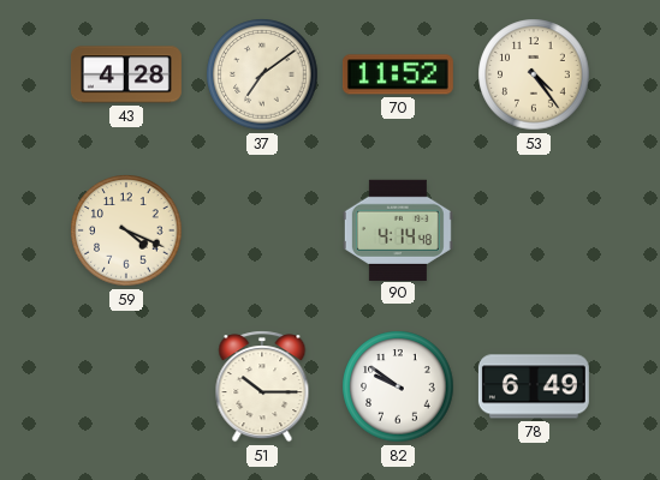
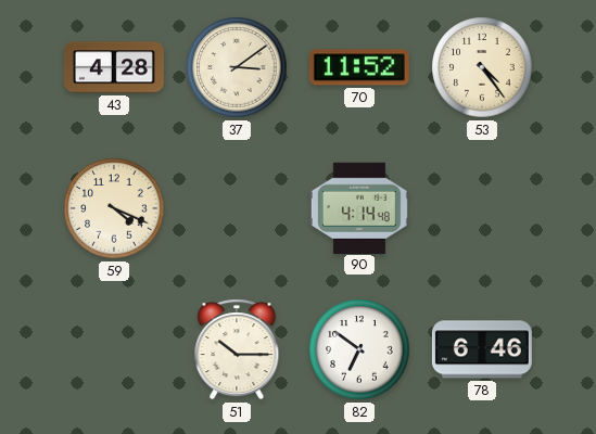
37: 7:09 -> 3:09 (237, 67)
82: 9:51 -> 6:51 (359, 349)
78: 6:49 -> 6:46 (482, 349)
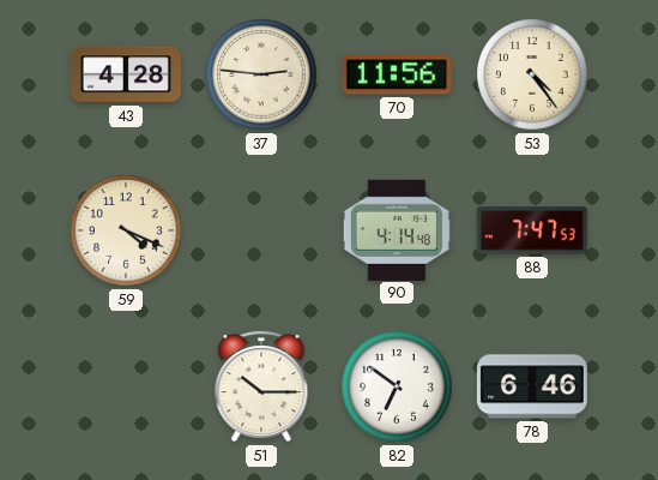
37: 3:09 -> 2:46 (261, 74)
70: 11:52 -> 11:56 (397, 74)
88: none -> 7:47 (532, 230)
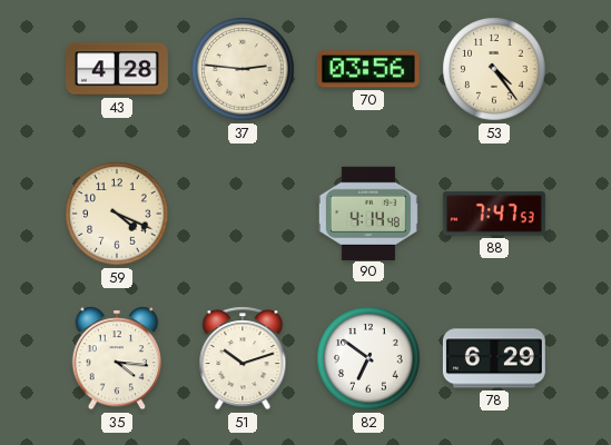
70: 11:56 -> 03:56 (368, 69)
35: none -> 4:16 (116, 358)
51: 10:15 -> 10:12 (243, 358)
78: 6:46 -> 6:29 (494, 358)
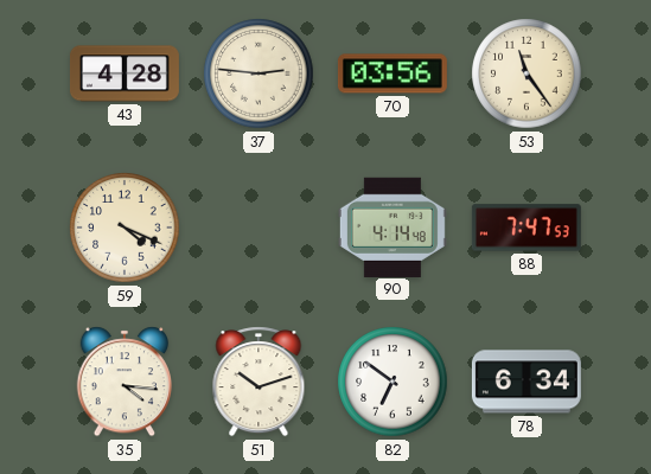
53: 4:24 -> 11:24 (526, 73)
78: 6:29 -> 6:34 (526, 382)
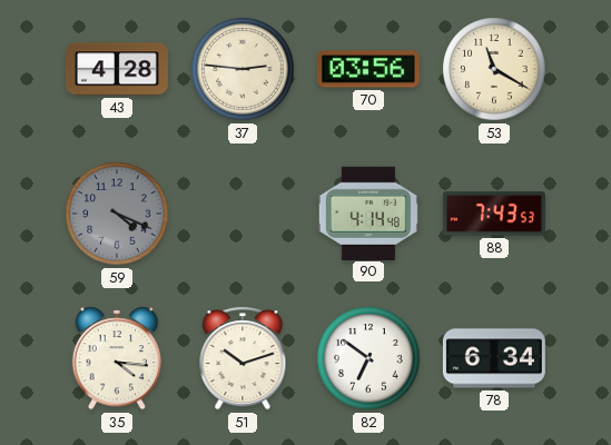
53: 11:24 -> 11:20 (494, 69)
59 dial: cream -> grey (117, 214)
88: 7:47 -> 7:43 (494, 214)
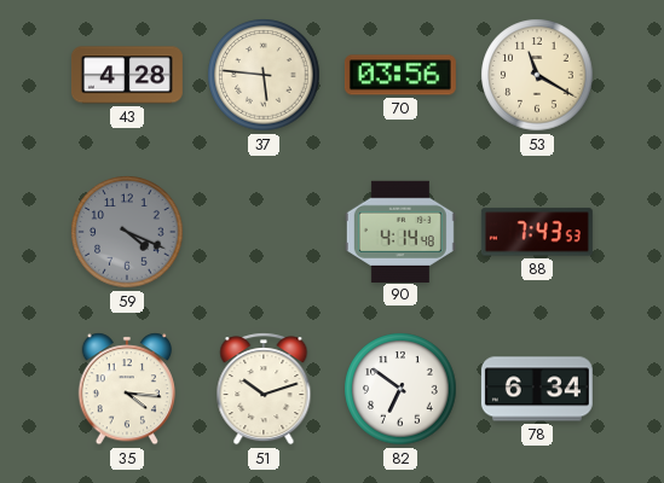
37: 2:46 -> 5:46 (264, 75)
